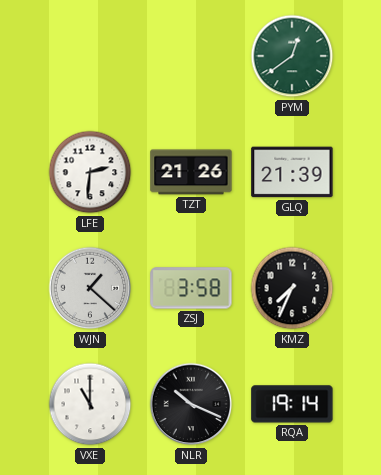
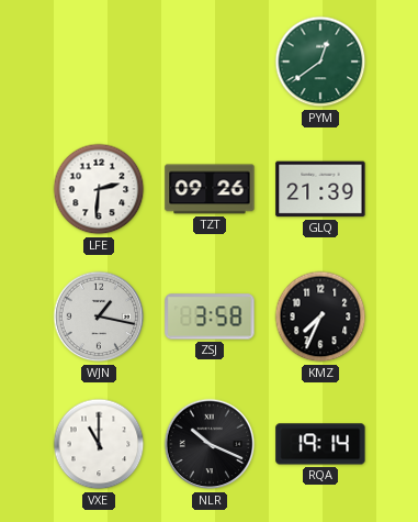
TZT: 21:26 -> 09:26 (210, 189)
WJN: 1:22 -> 1:17 (99, 316)
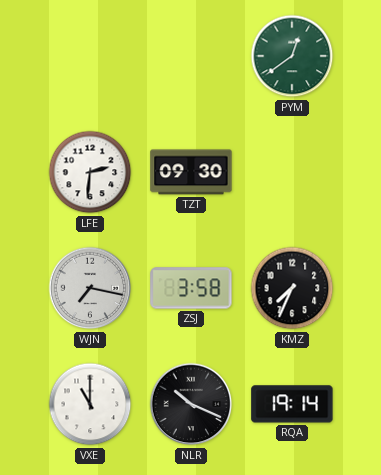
TZT: 09:26 -> 09:30 (191, 172)
GLQ: 21:39 -> none (320, 189)
WJN: 1:17 -> 7:17 (90, 288)
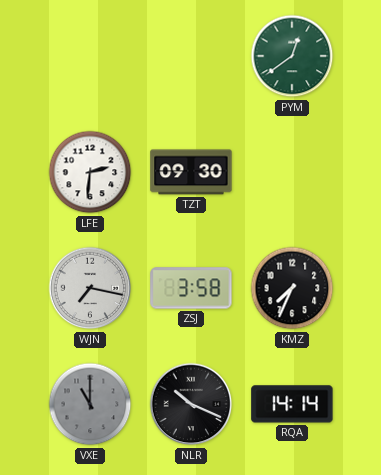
VXE dial: white -> grey (90, 404)
RQA: 19:14 -> 14:14 (292, 404)
